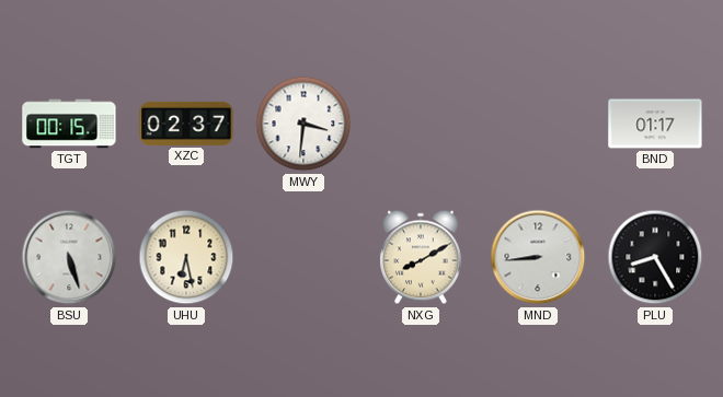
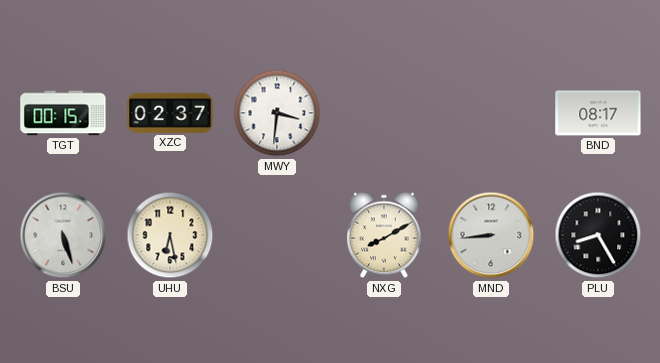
BND: 01:17 -> 08:17 (598, 113)
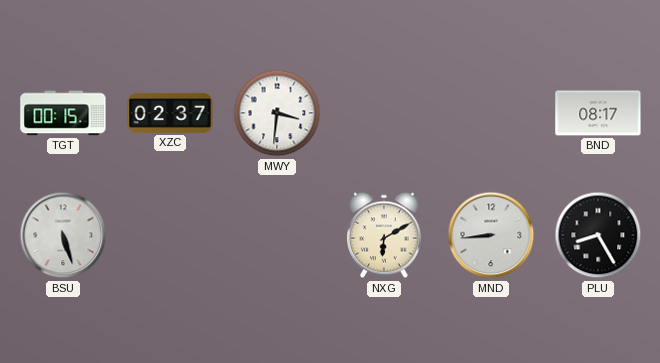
UHU: 6:28 -> none (170, 235)
NXG: 8:10 -> 6:10 (384, 235)
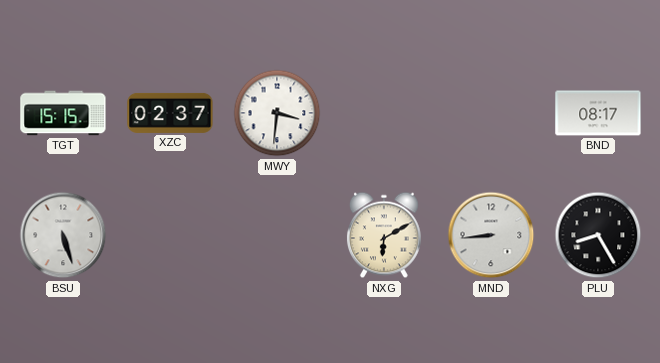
TGT: 00:15 -> 15:15 (63, 113)
